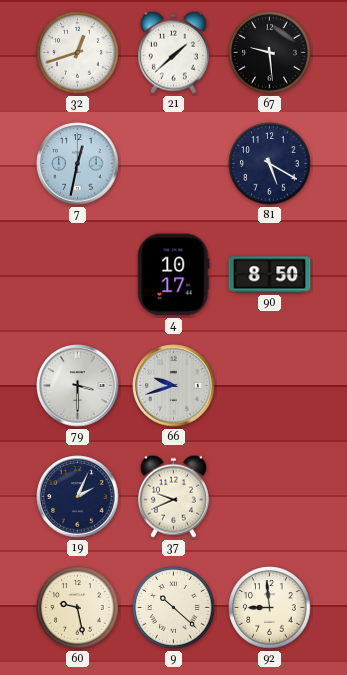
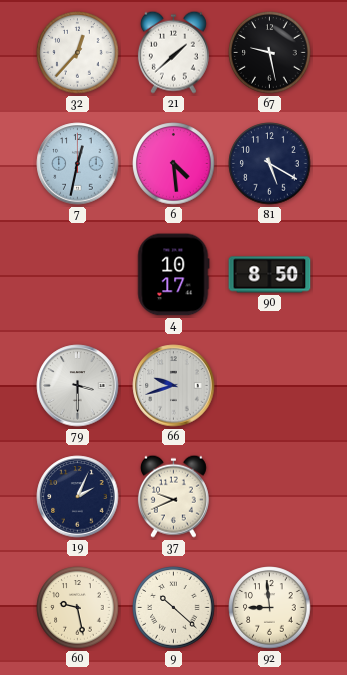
32: 12:42 -> 12:37 (78, 53)
67: 9:29 -> 9:28 (270, 53)
6: none -> 4:29 (174, 164)
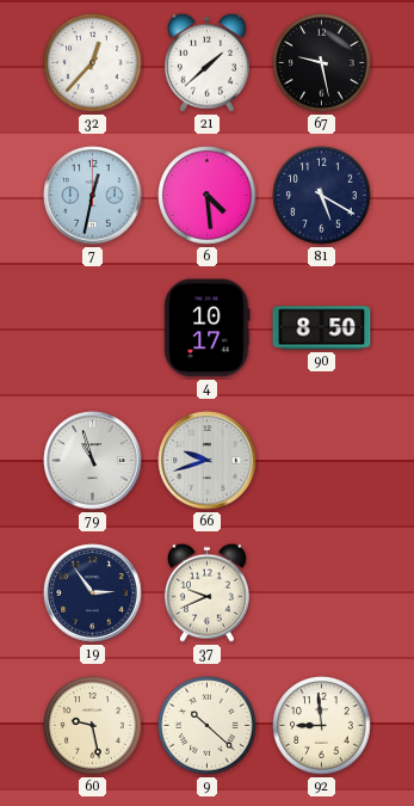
79: 3:30 -> 10:57 (93, 461)
19: 2:04 -> 2:54 (93, 593)
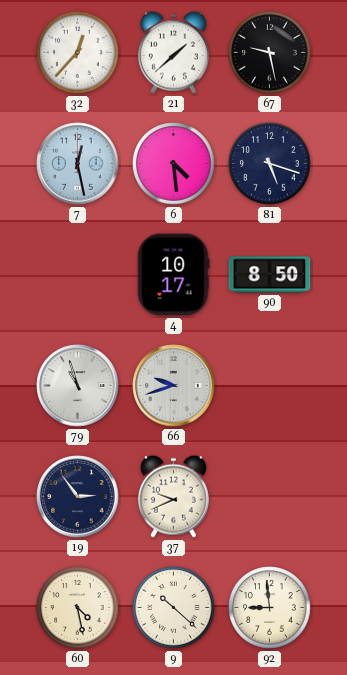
7: 12:32 -> 12:28 (78, 164)
81: 5:20 -> 5:18 (270, 164)
60: 9:28 -> 4:28 (78, 608)
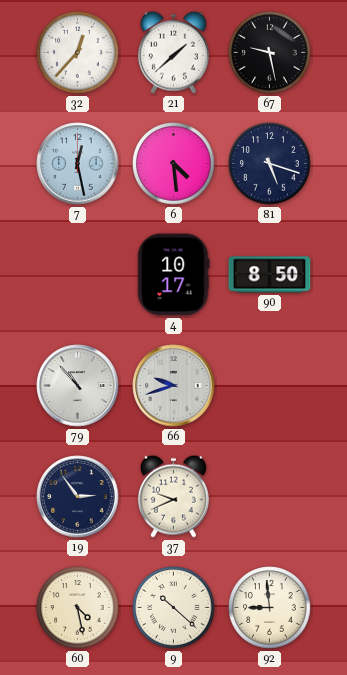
79: 10:57 -> 10:53 (78, 386)
